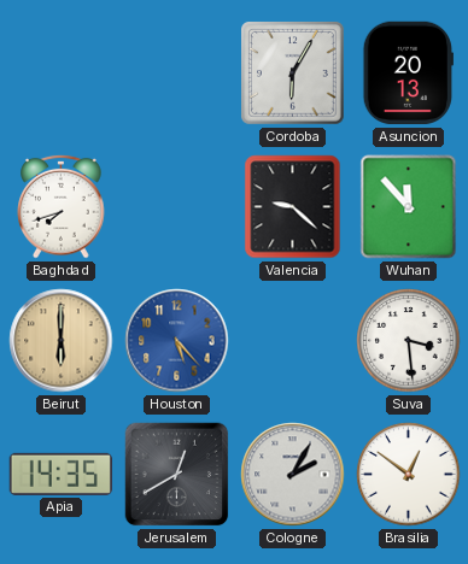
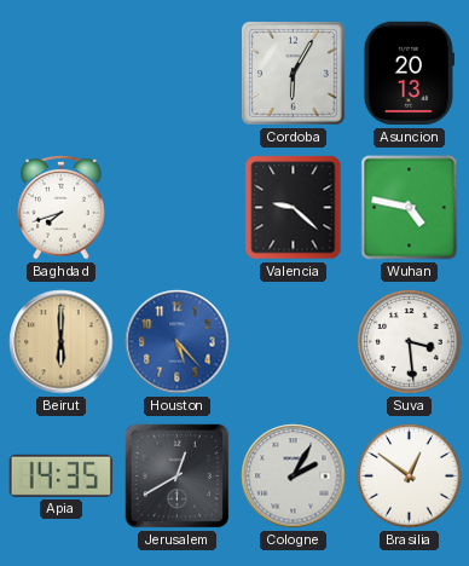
Wuhan: 11:53 -> 4:47 (410, 208)
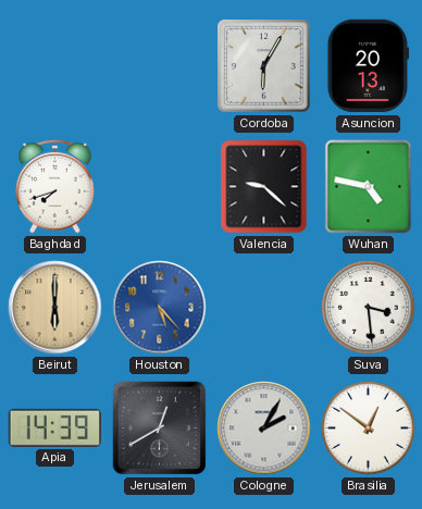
Apia: 14:35 -> 14:39 (54, 427)
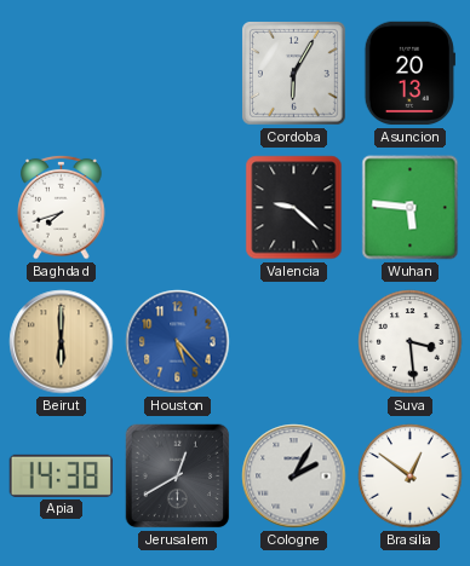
Wuhan: 4:47 -> 5:46 (411, 208)
Apia: 14:39 -> 14:38 (61, 475)
